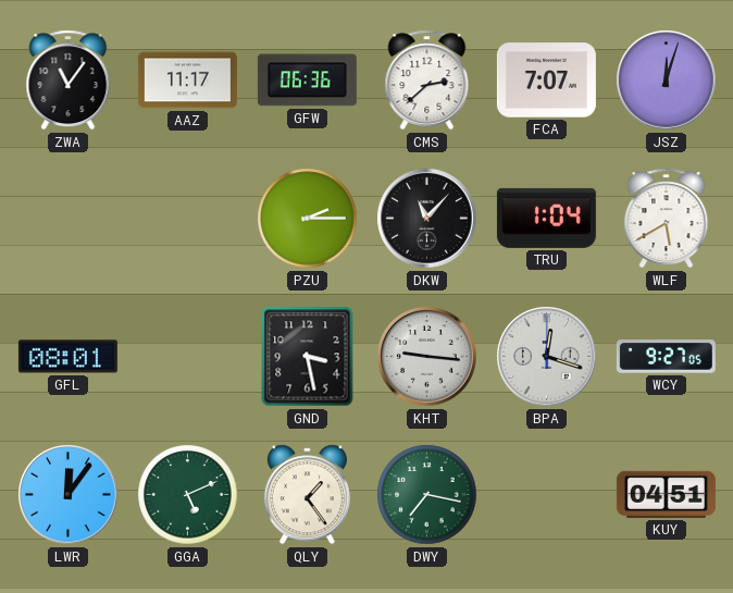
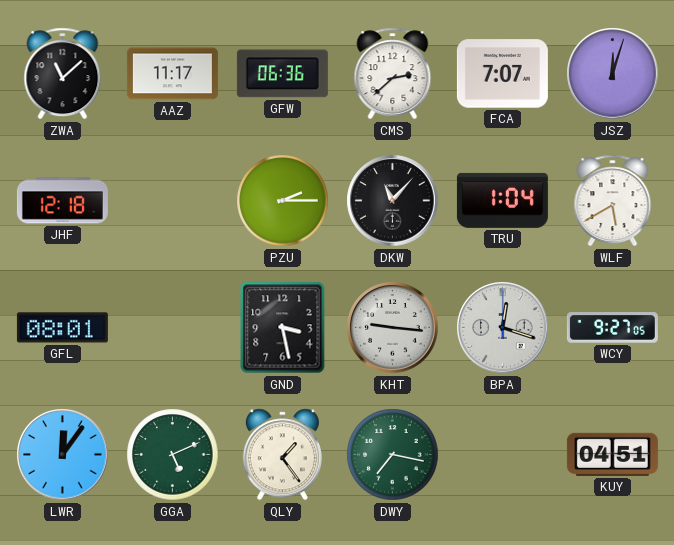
ZWA: 11:06 -> 11:08 (63, 74)
JHF: none -> 12:18 (62, 201)
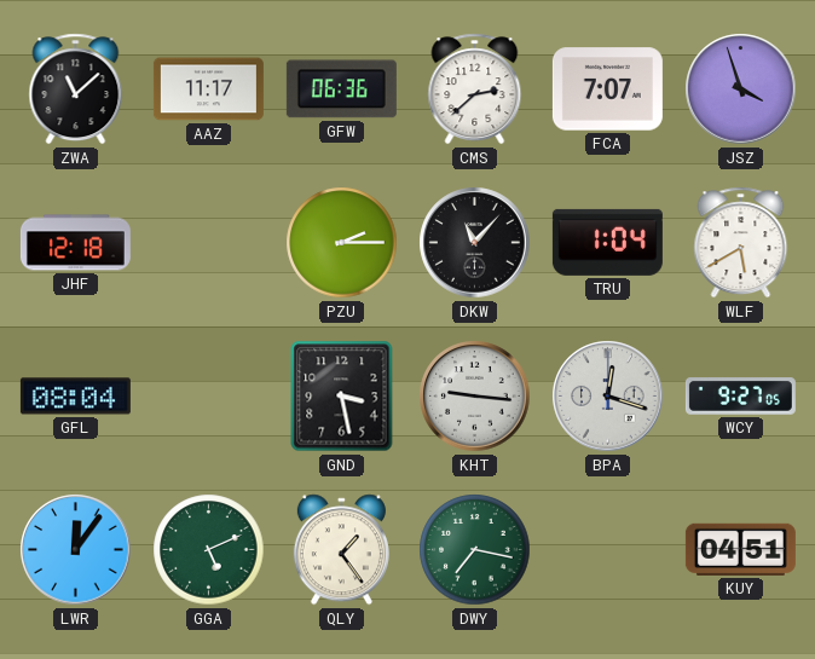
JSZ: 12:03 -> 3:57 (741, 89)
GFL: 08:01 -> 08:04 (75, 397)
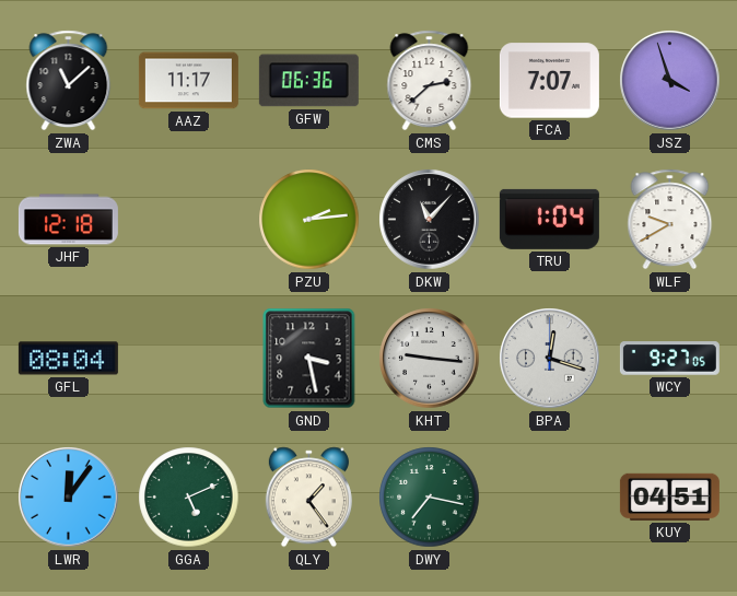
PZU: 2:15 -> 2:14 (309, 220)
WLF: 5:40 -> 9:40 (670, 220)
